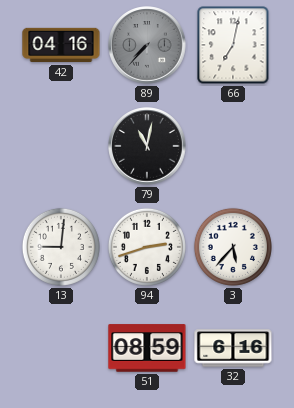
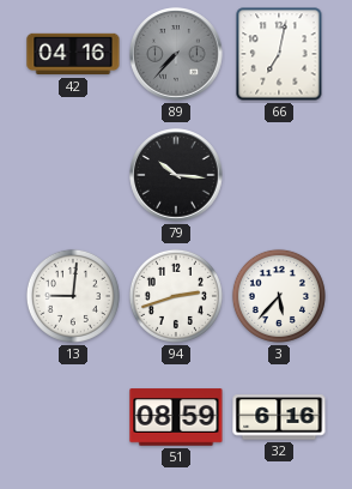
79: 11:02 -> 10:16 (176, 175)
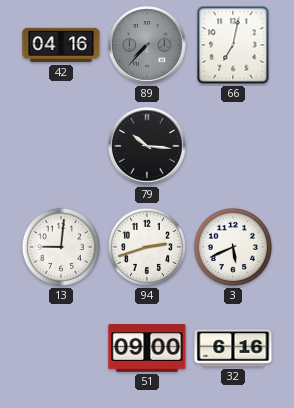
3: 5:37 -> 5:41 (233, 247)
51: 08:59 -> 09:00 (147, 348)
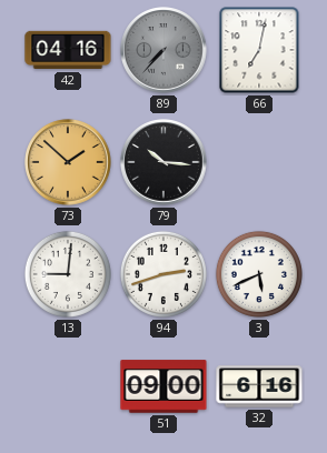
73: none -> 1:52 (68, 162)
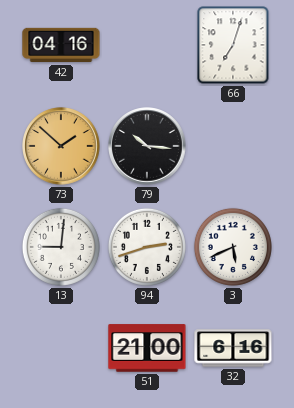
89: 7:37 -> none (163, 50)
66: 7:02 -> 7:03 (233, 45)
51: 09:00 -> 21:00 (147, 348)
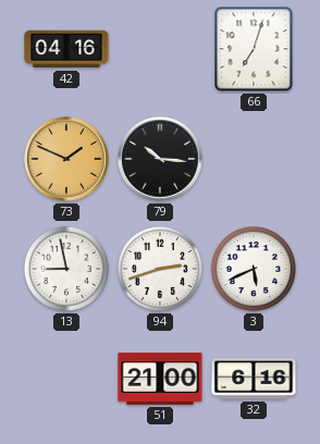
73: 1:52 -> 1:49 (66, 159)
13: 9:01 -> 8:58 (66, 269)
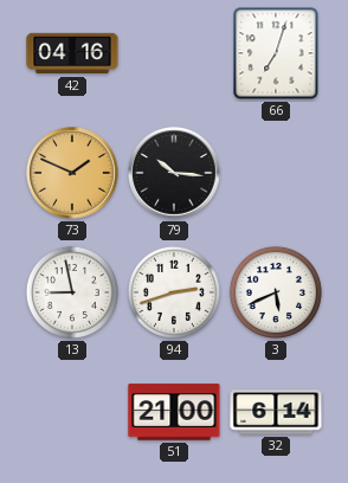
32: 6:16 -> 6:14 (276, 412)
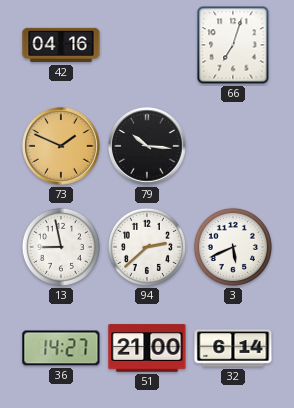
94: 2:42 -> 2:38 (147, 247)
36: none -> 14:27 (61, 348)
